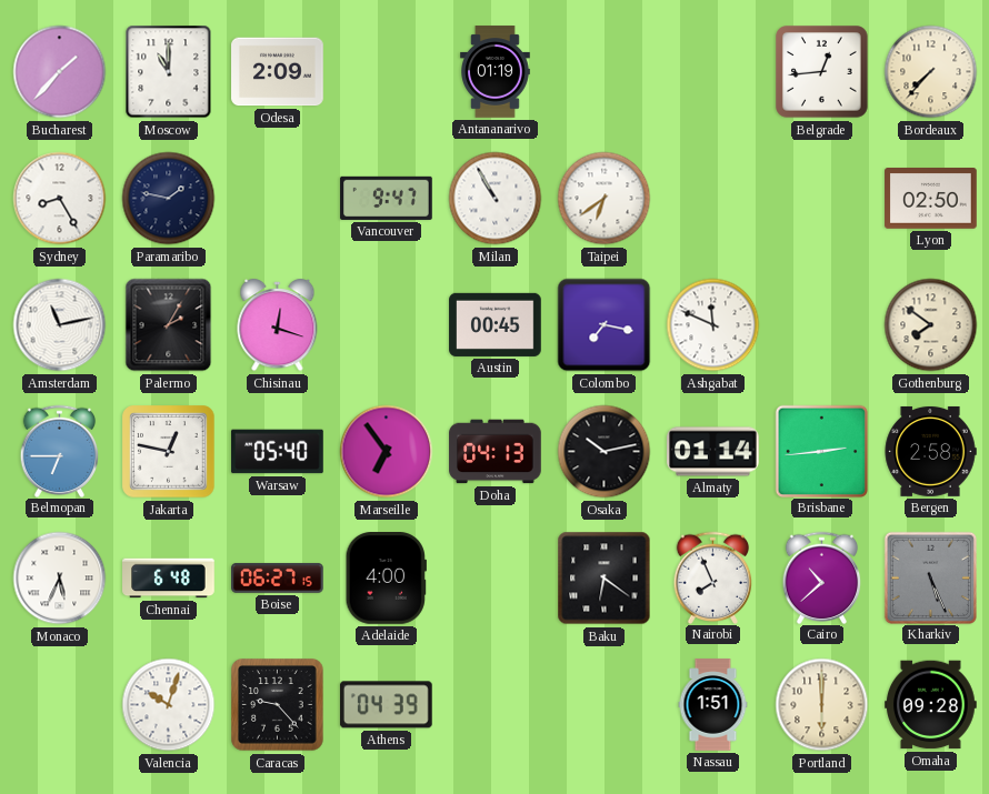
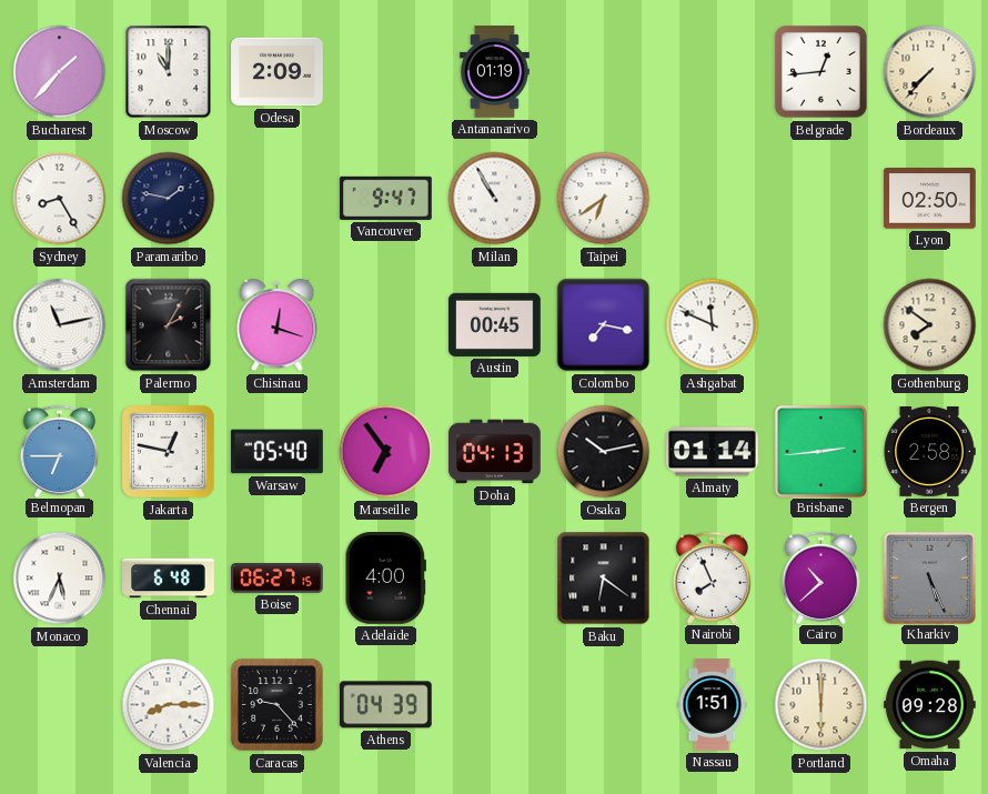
Valencia: 10:03 -> 8:15 (169, 705)
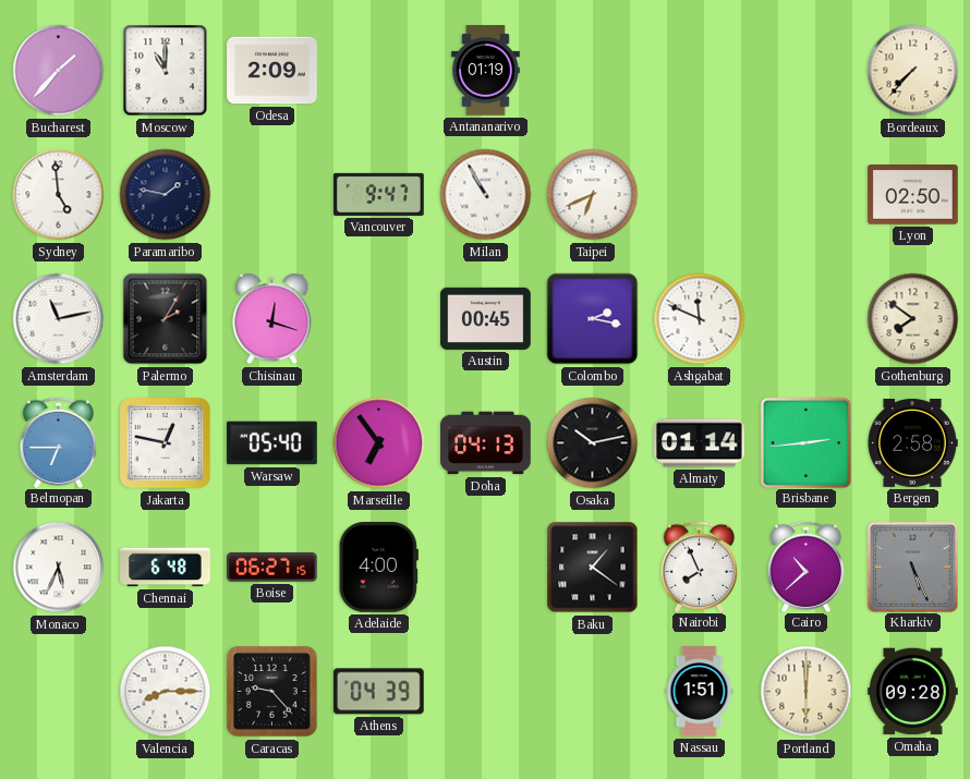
Belgrade: 12:44 -> none (821, 72)
Sydney: 8:25 -> 4:59 (59, 195)
Taipei: 6:39 -> 6:41 (593, 195)
Colombo: 7:17 -> 2:17 (593, 319)
Baku: 6:21 -> 1:21 (593, 568)
